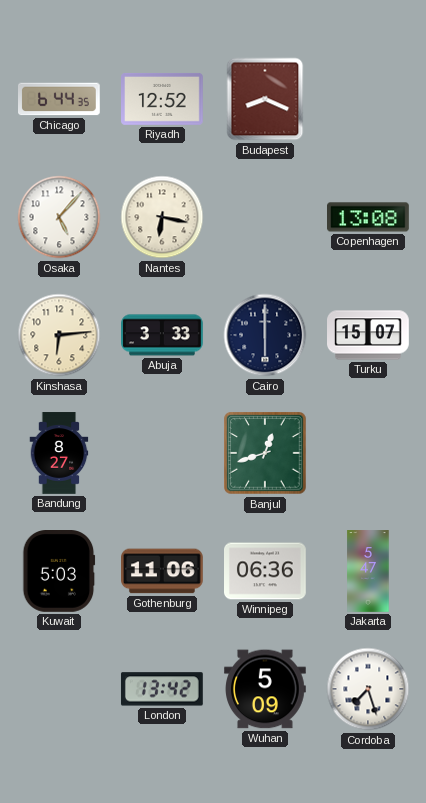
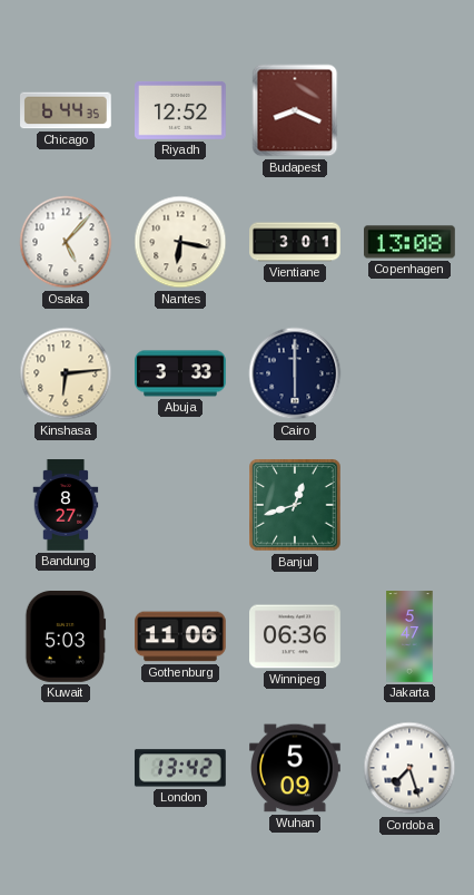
Vientiane: none -> 3:01 (295, 242)
Turku: 15:07 -> none (368, 335)
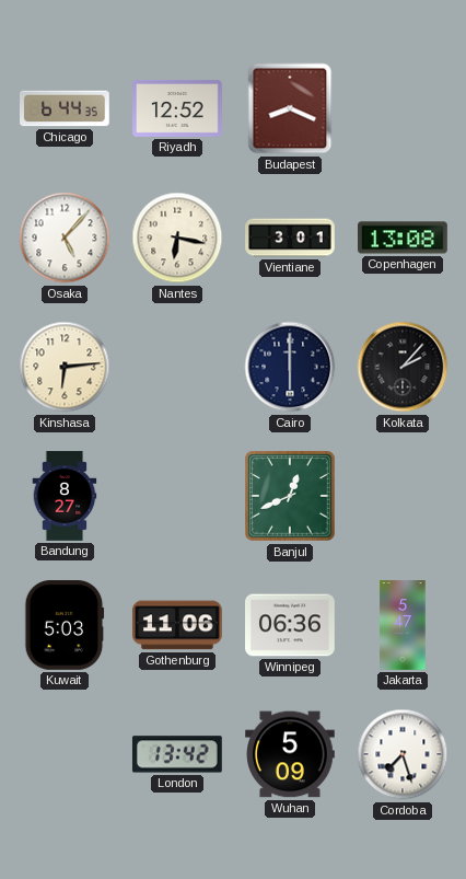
Abuja: 3:33 -> none (181, 373)
Kolkata: none -> 2:07 (403, 367)
Banjul: 12:42 -> 12:41 (290, 496)
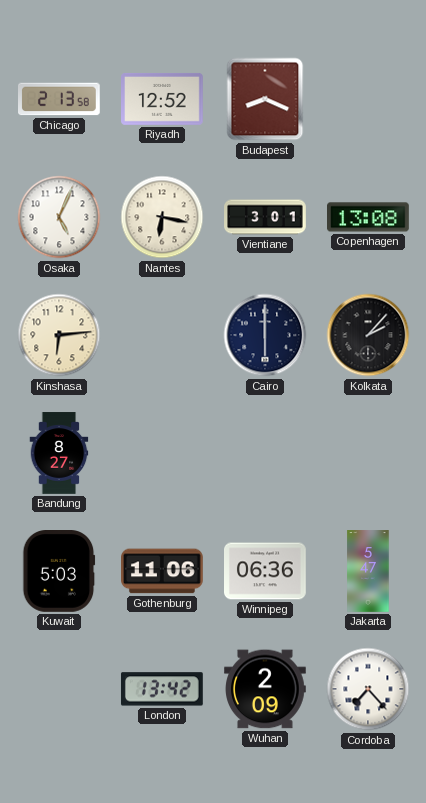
Chicago: 6:44 -> 2:13 (60, 99)
Osaka: 5:07 -> 5:04 (59, 217)
Banjul: 12:41 -> none (290, 496)
Wuhan: 5:09 -> 2:09 (266, 689)
Cordoba: 7:27 -> 7:23 (368, 689)
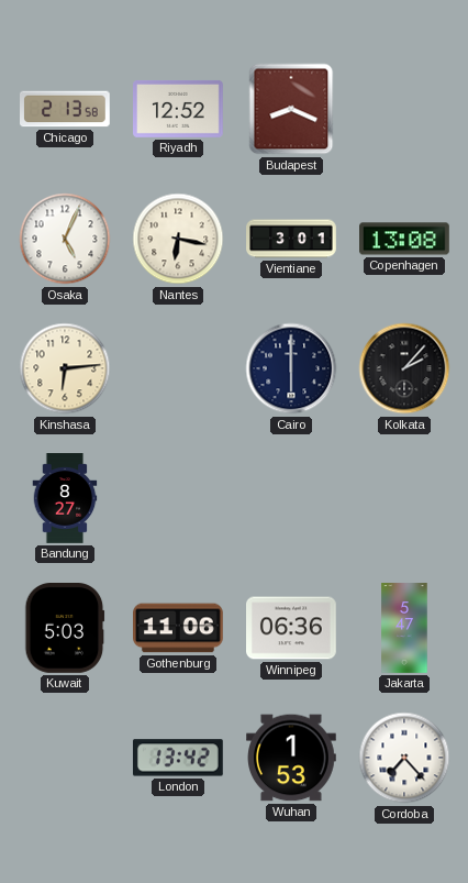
Wuhan: 2:09 -> 1:53 (292, 758)
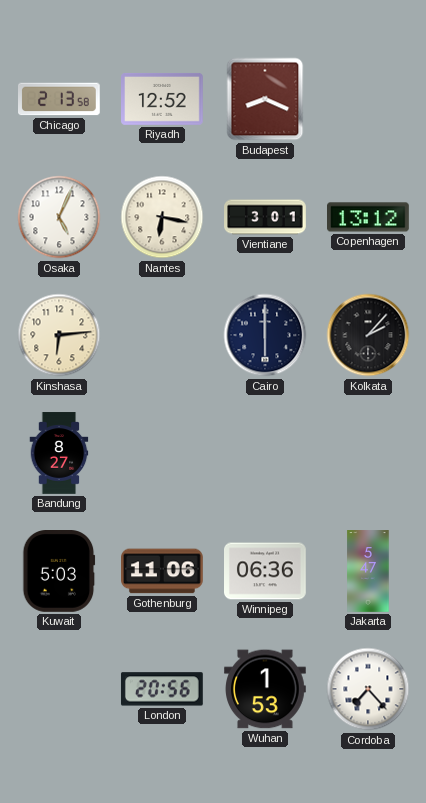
Copenhagen: 13:08 -> 13:12 (369, 217)
London: 13:42 -> 20:56 (162, 689)
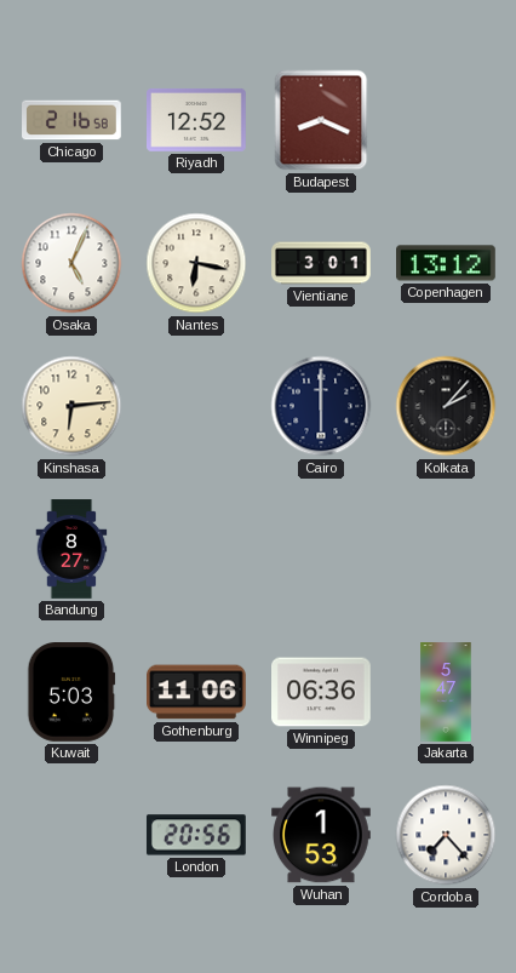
Chicago: 2:13 -> 2:16 (73, 120)
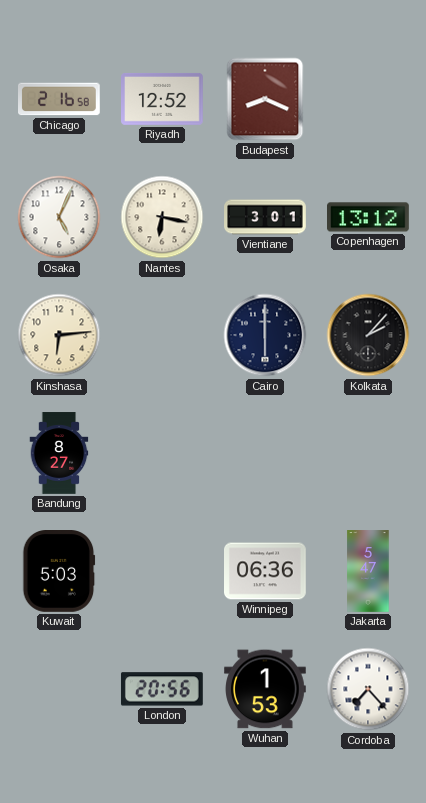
Gothenburg: 11:06 -> none (197, 692)
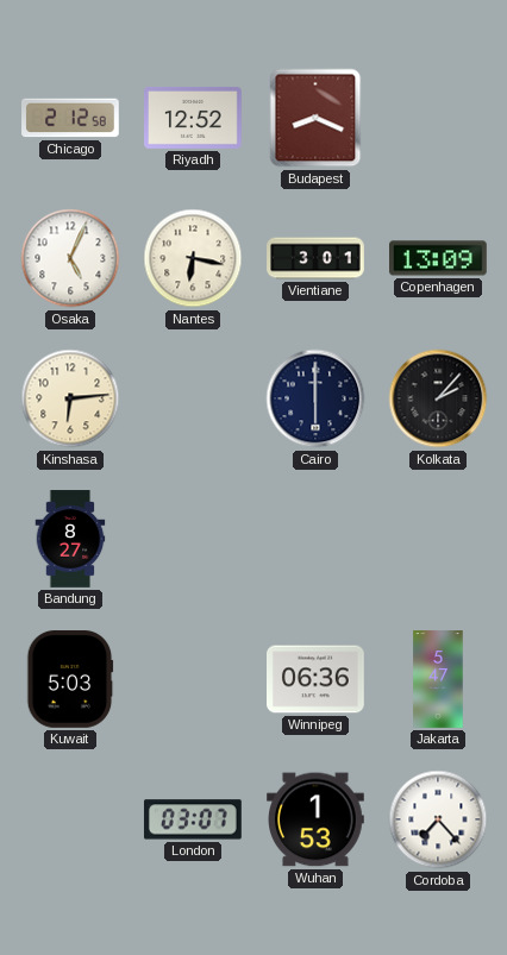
Chicago: 2:16 -> 2:12 (71, 118)
Copenhagen: 13:12 -> 13:09 (439, 258)
London: 20:56 -> 03:07 (193, 819)
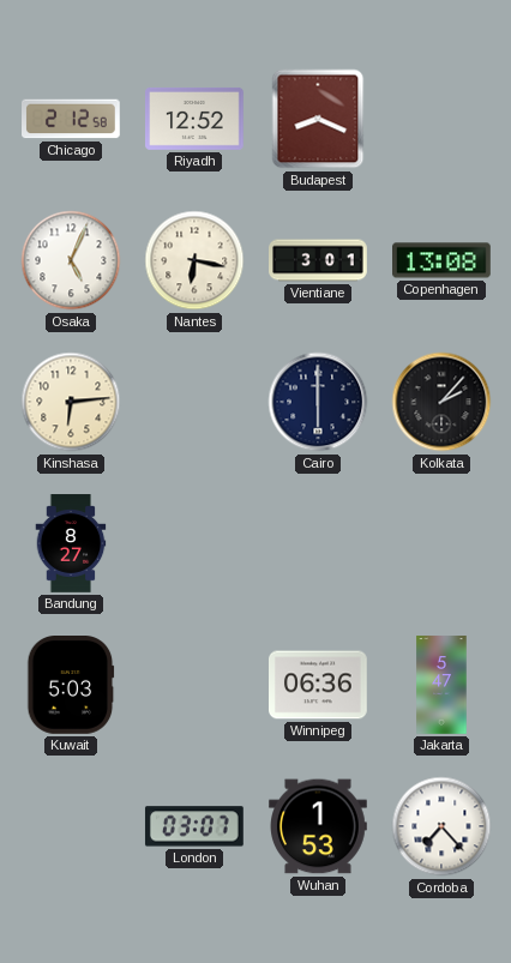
Copenhagen: 13:09 -> 13:08 (443, 260)
